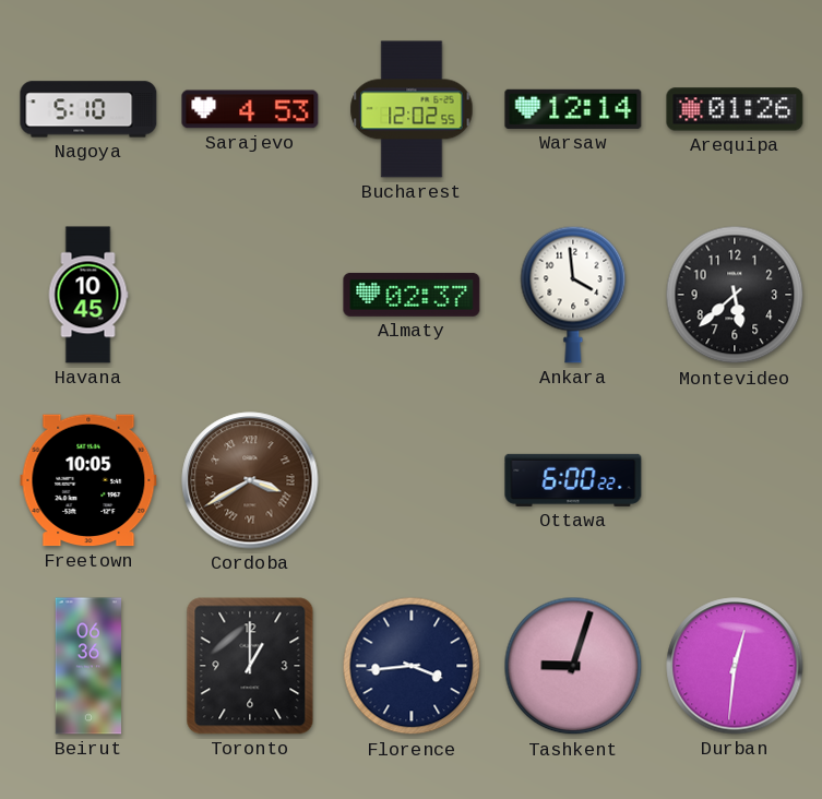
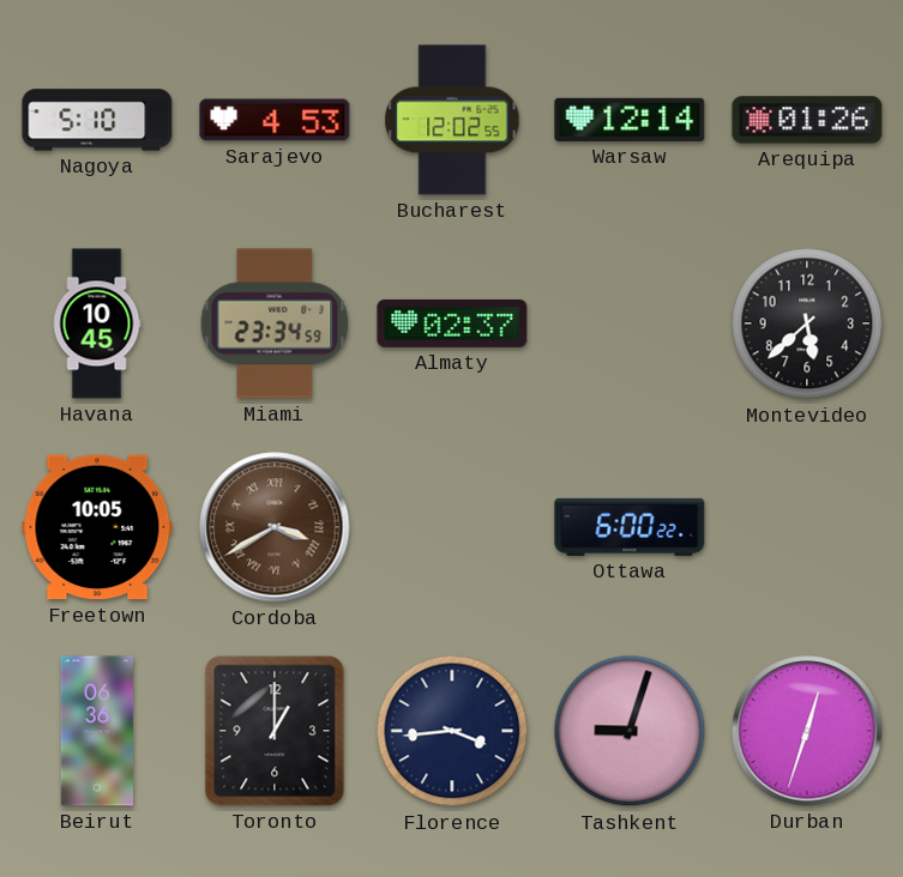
Miami: none -> 23:34 (275, 323)
Ankara: 3:59 -> none (573, 295)
Durban: 12:31 -> 12:33 (807, 731)
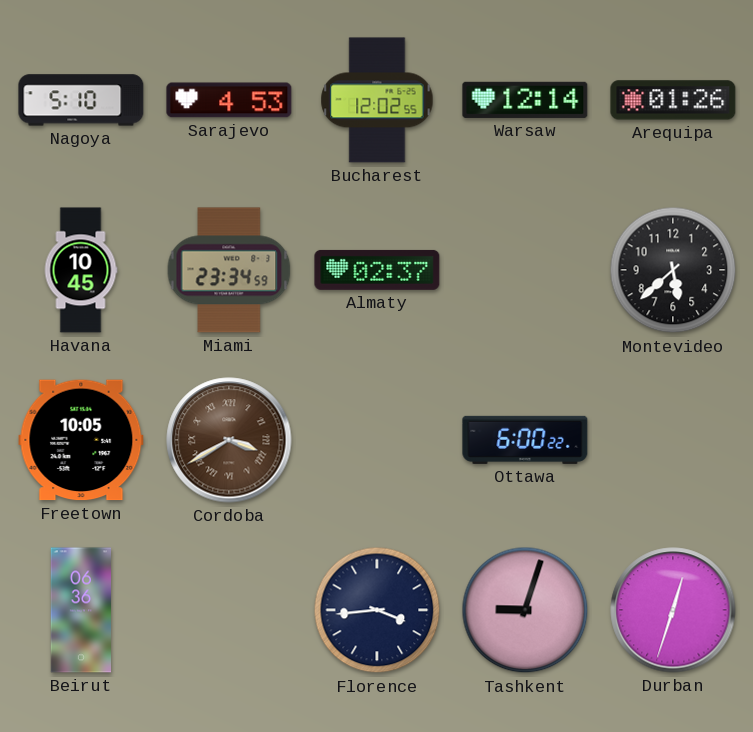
Toronto: 1:00 -> none (275, 731)
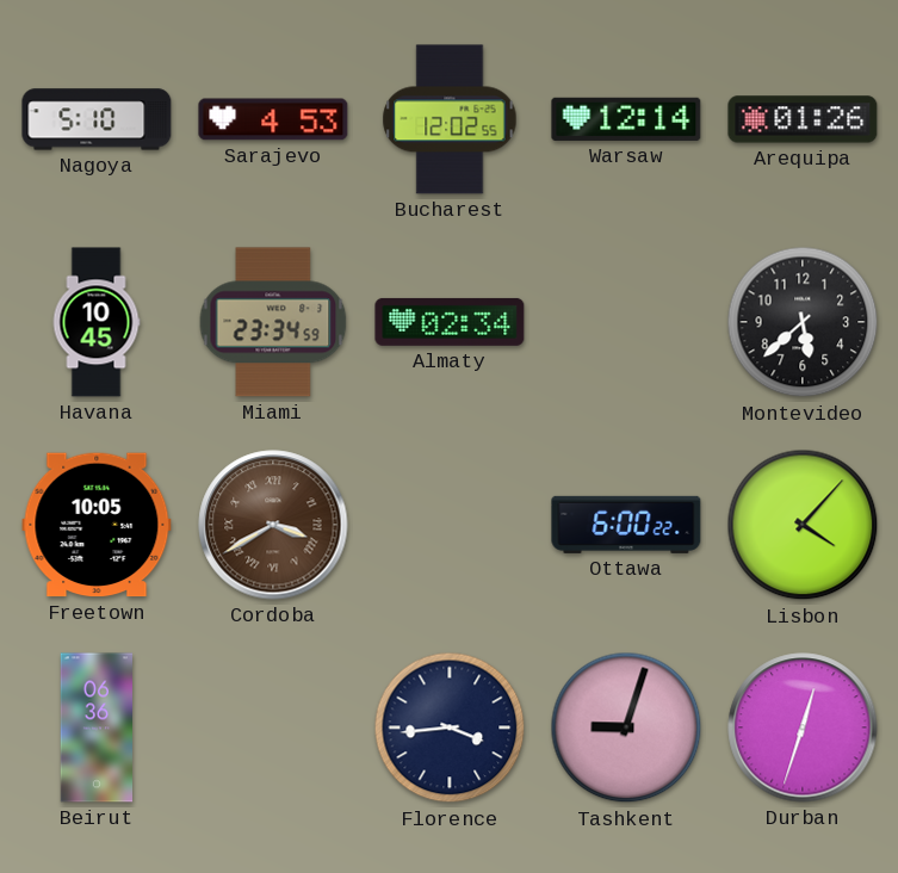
Almaty: 02:37 -> 02:34 (450, 322)
Lisbon: none -> 4:07 (803, 525)
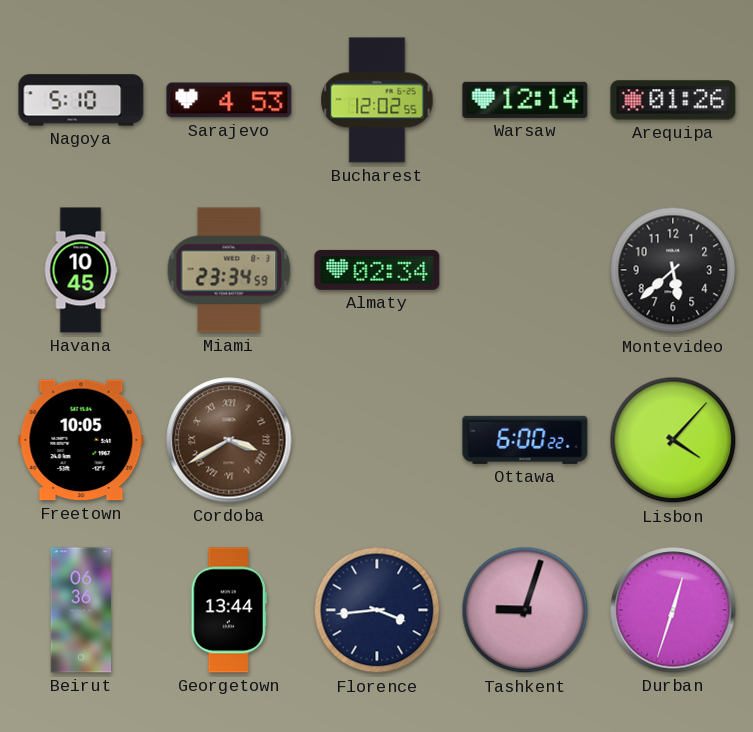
Georgetown: none -> 13:44 (229, 610)
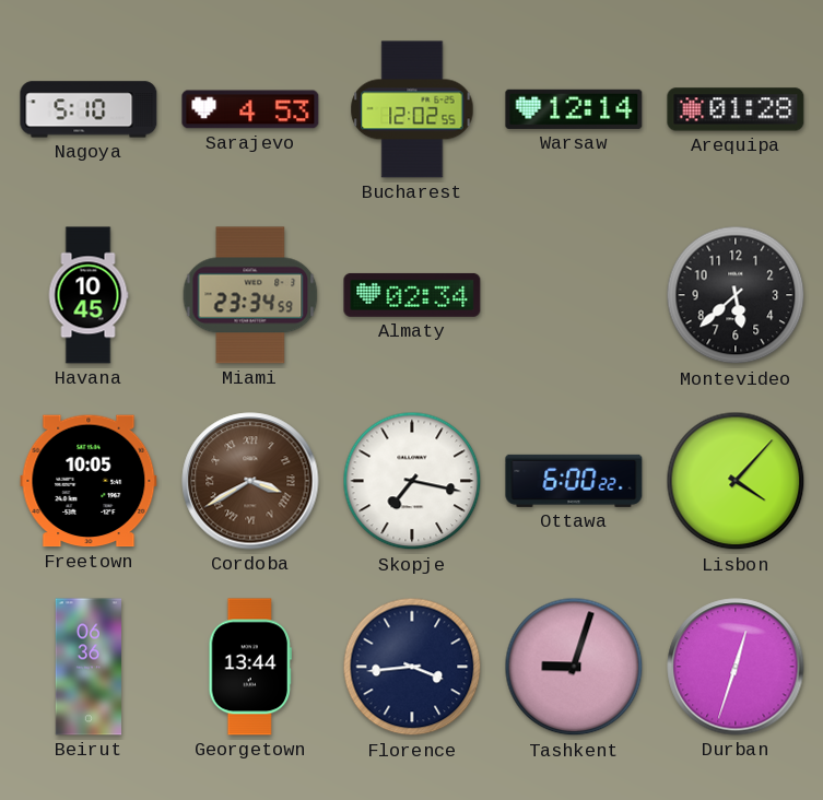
Arequipa: 01:26 -> 01:28 (736, 109)
Skopje: none -> 7:17 (412, 481)
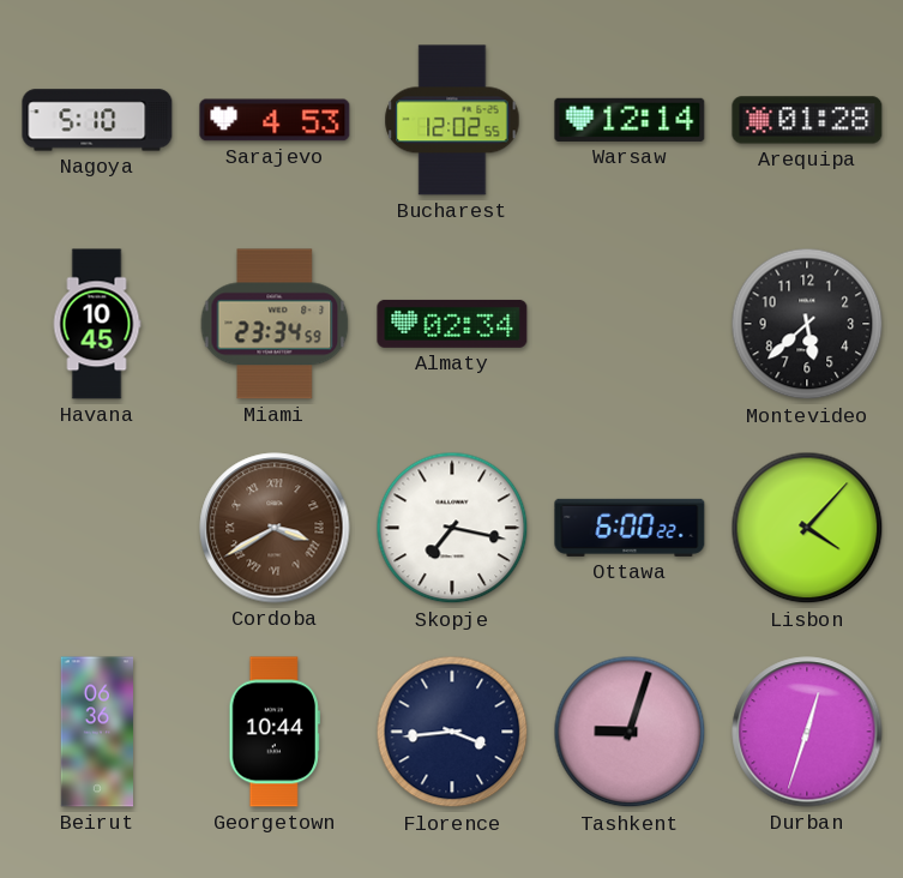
Freetown: 10:05 -> none (89, 481)
Georgetown: 13:44 -> 10:44 (275, 732)
